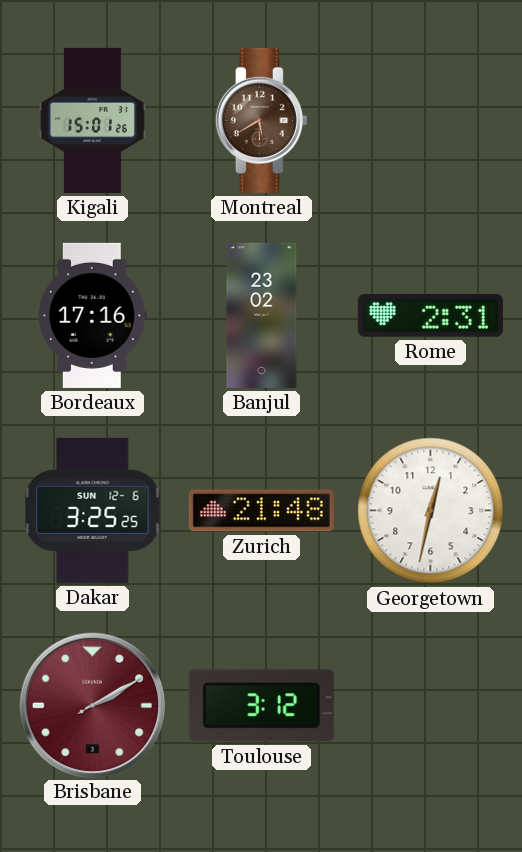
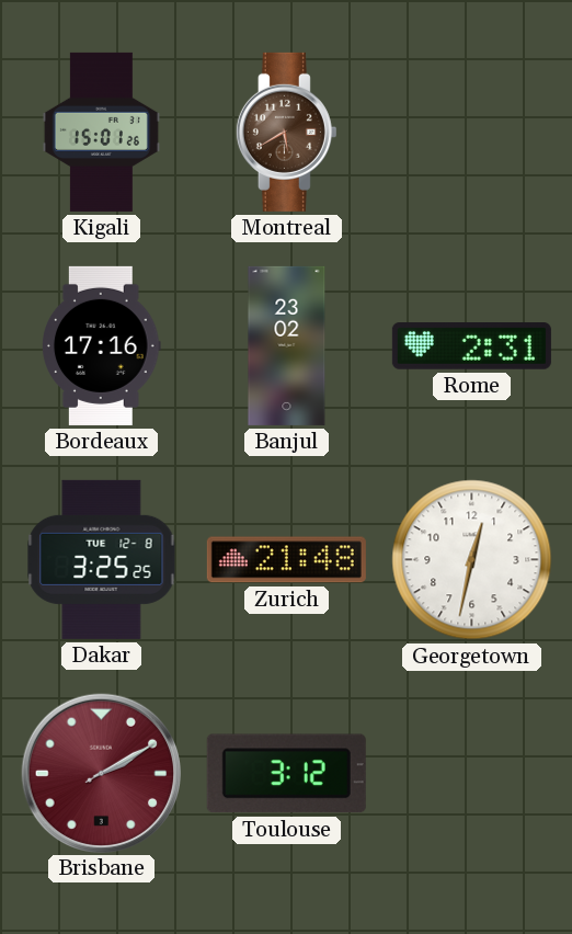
Dakar date: SUN 12-6 -> TUE 12-8 (102, 559)
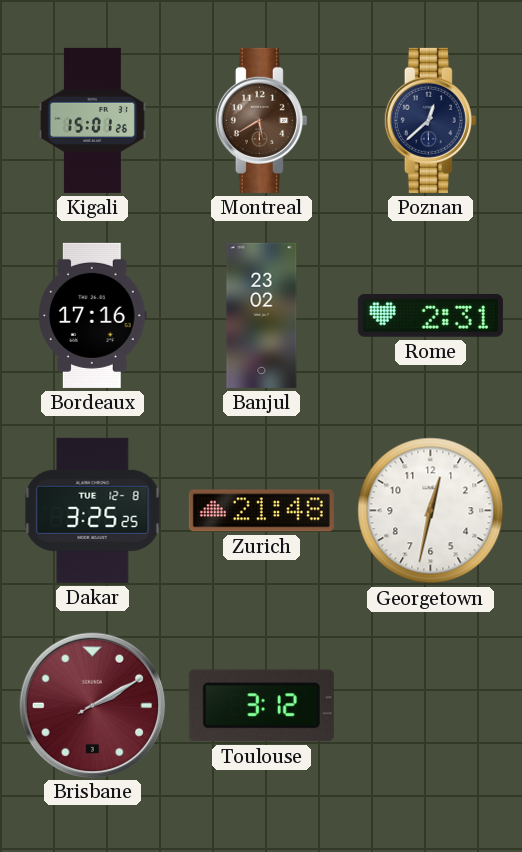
Poznan: none -> 12:38 (430, 120)
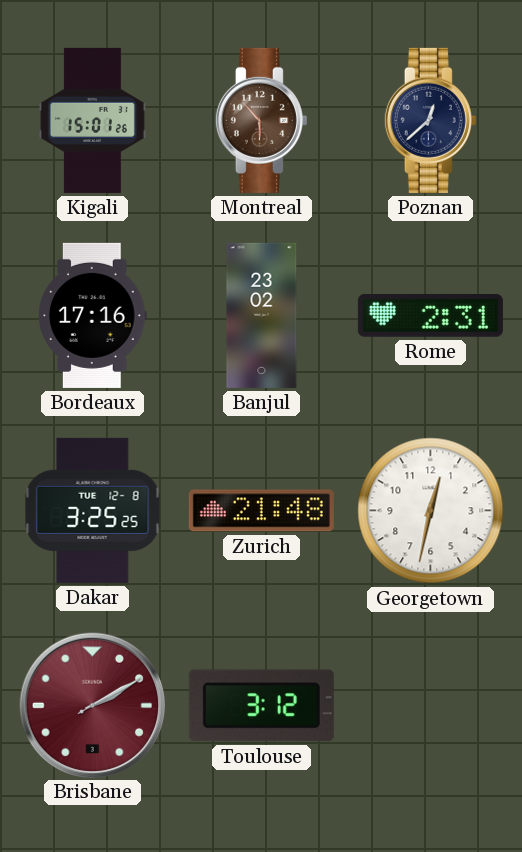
Montreal: 5:40 -> 5:53 (261, 120)
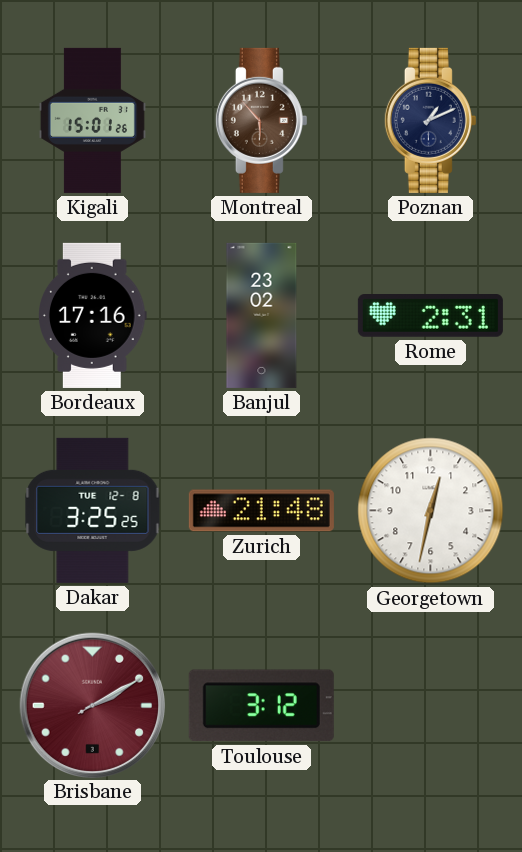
Poznan: 12:38 -> 1:11 (430, 120)
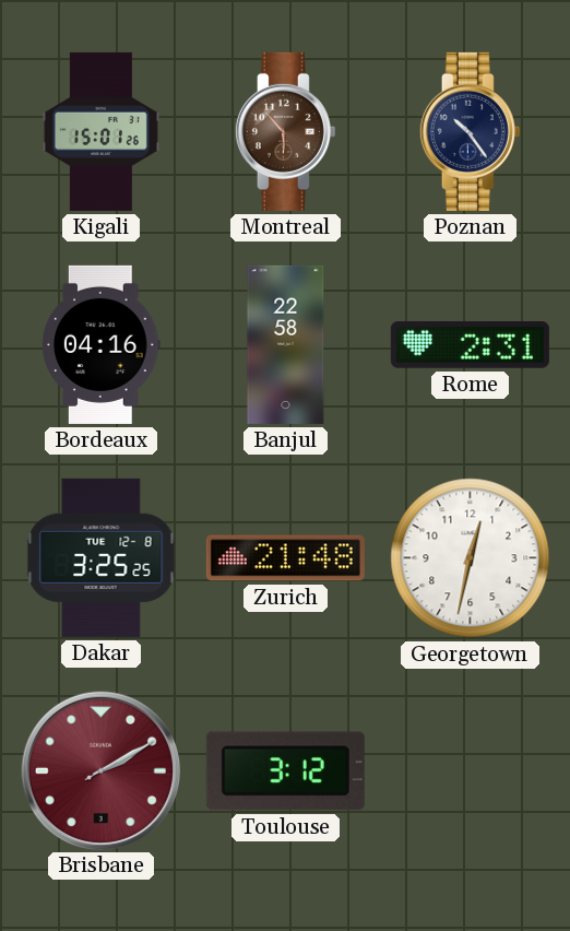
Poznan: 1:11 -> 10:24 (470, 131)
Bordeaux: 17:16 -> 04:16 (102, 344)
Banjul: 23:02 -> 22:58 (286, 344)
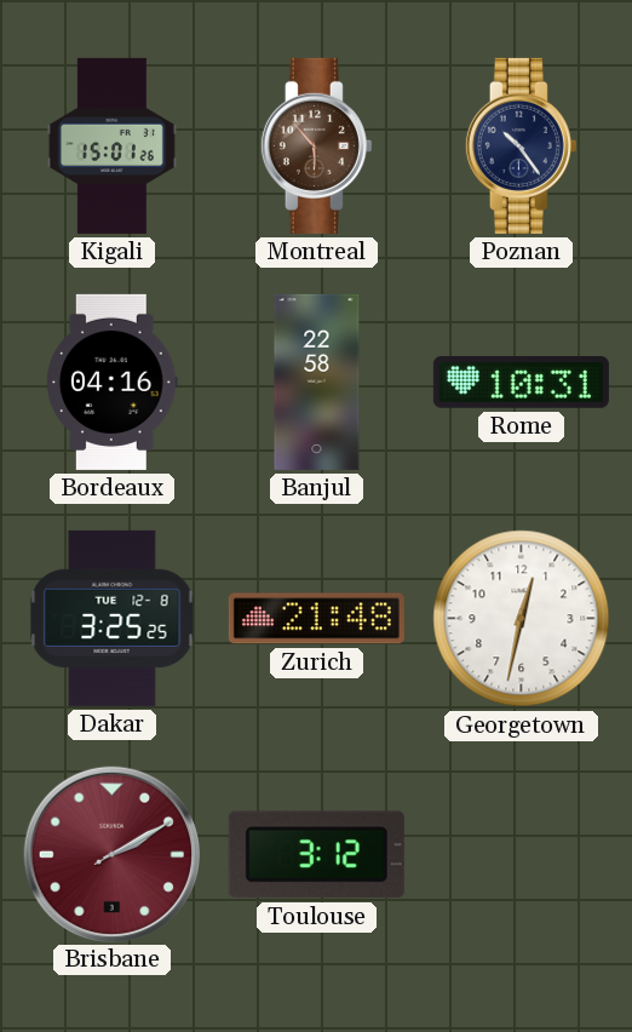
Rome: 2:31 -> 10:31 (521, 383)
